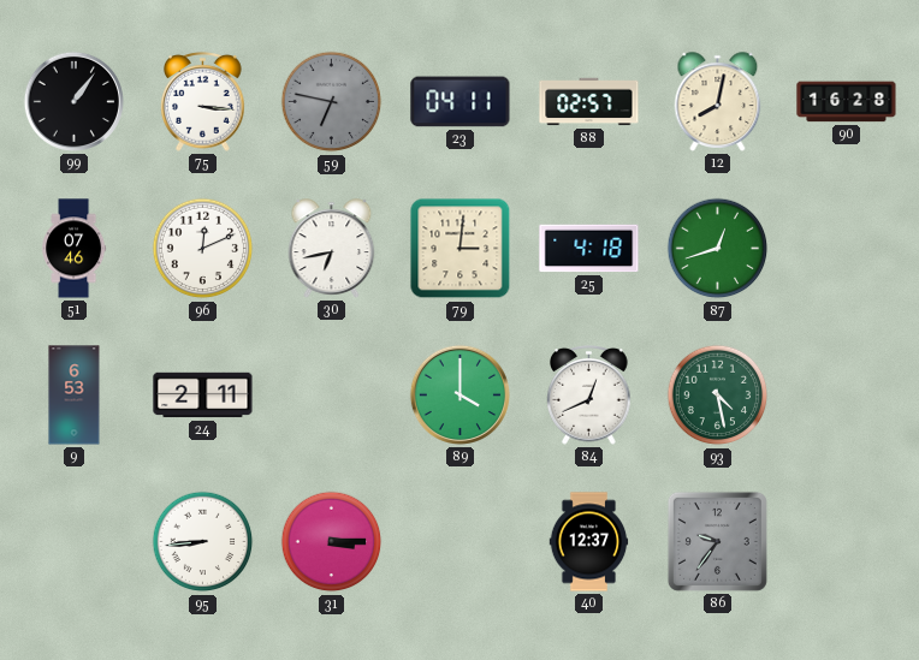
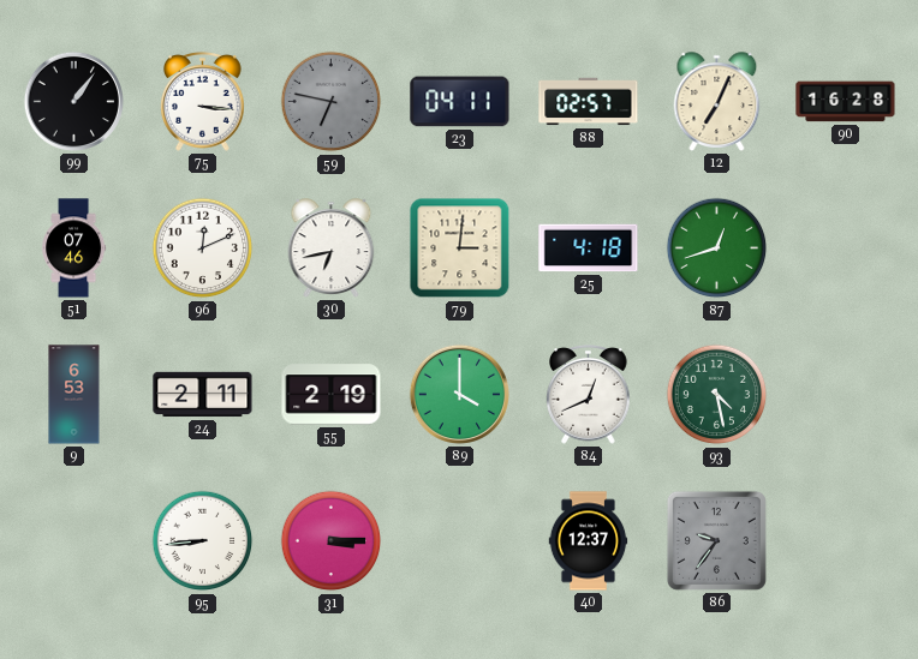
12: 8:02 -> 7:04 (717, 102)
55: none -> 2:19 (332, 395)
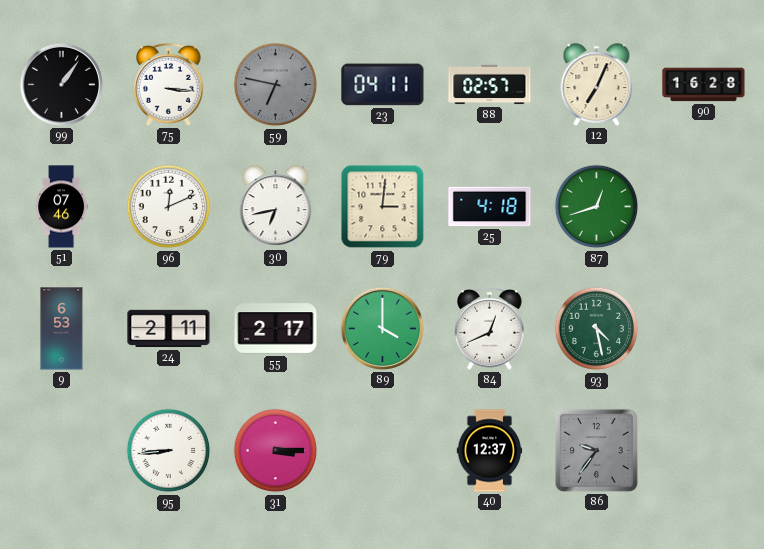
55: 2:19 -> 2:17 (276, 329)
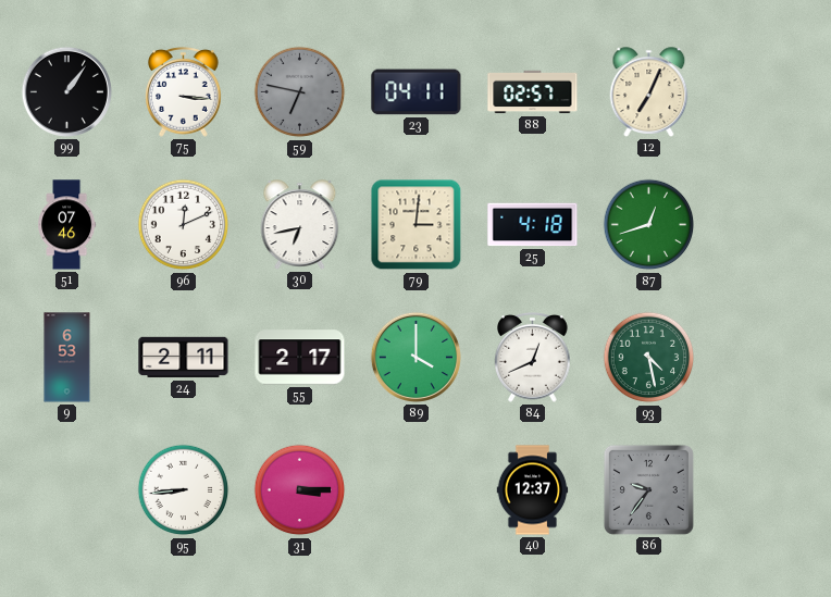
90: 16:28 -> none (704, 85)
